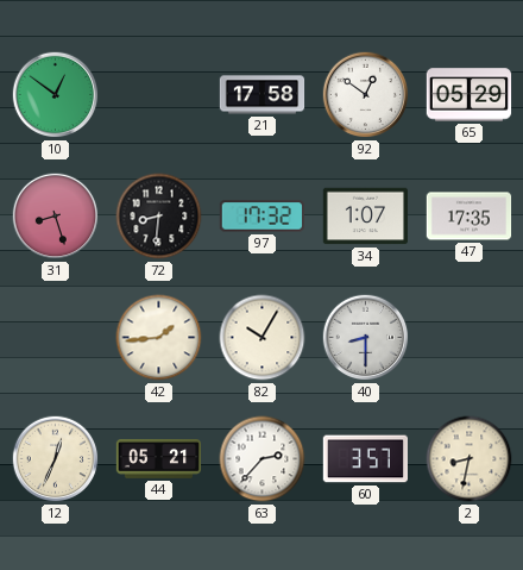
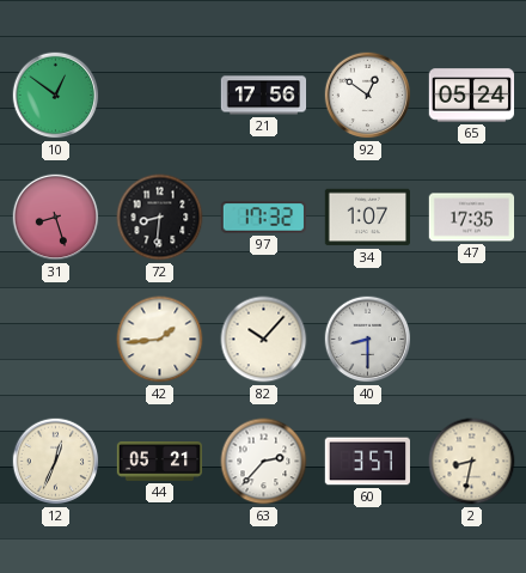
21: 17:58 -> 17:56 (264, 96)
65: 05:29 -> 05:24 (472, 96)
82: 10:05 -> 10:07 (264, 340)
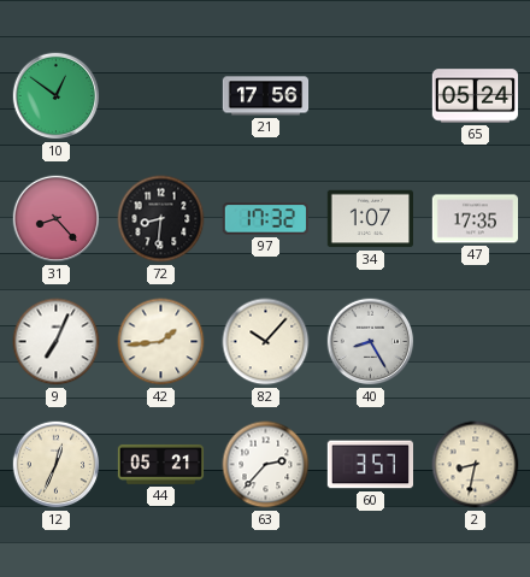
92: 12:51 -> none (368, 96)
31: 8:27 -> 8:23 (57, 219)
9: none -> 7:04 (57, 342)
40: 8:30 -> 8:25 (371, 342)
